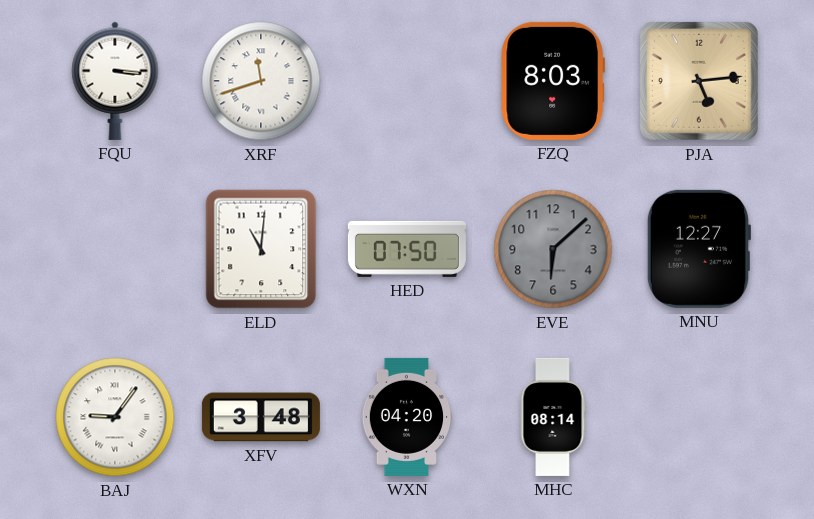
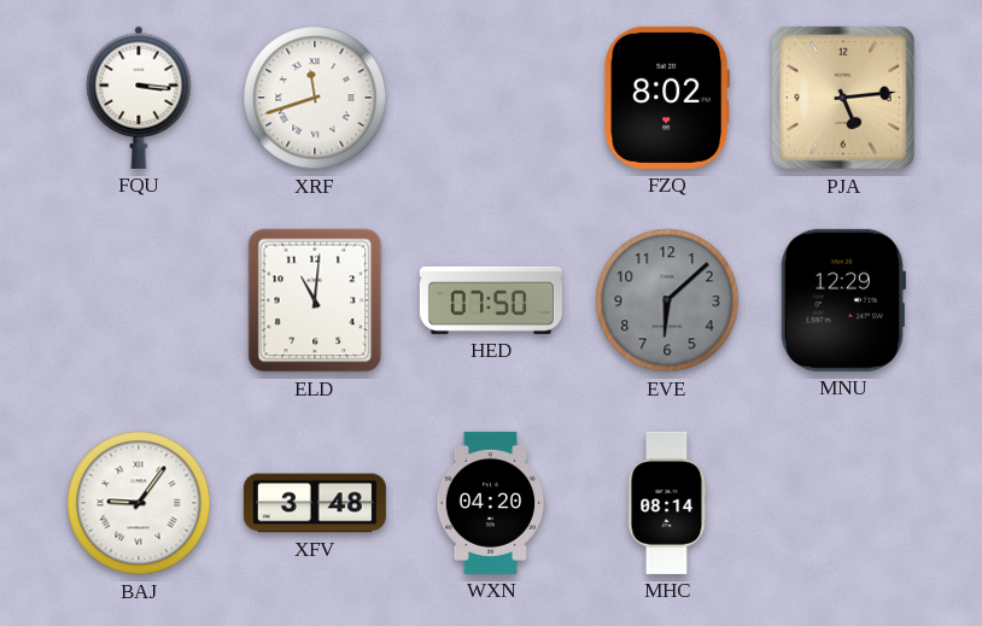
FZQ: 8:03 -> 8:02 (666, 98)
MNU: 12:27 -> 12:29 (842, 300)
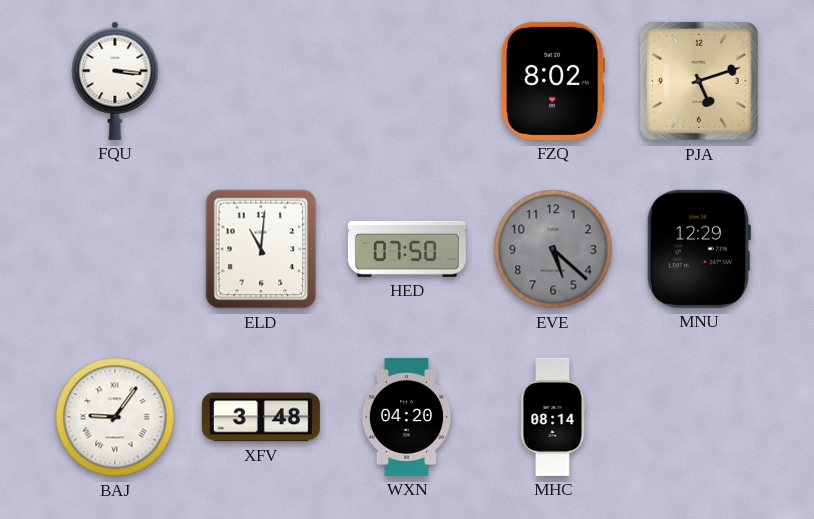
XRF: 11:42 -> none (315, 98)
PJA: 5:14 -> 5:12 (699, 81)
EVE: 6:08 -> 5:22 (553, 249)
